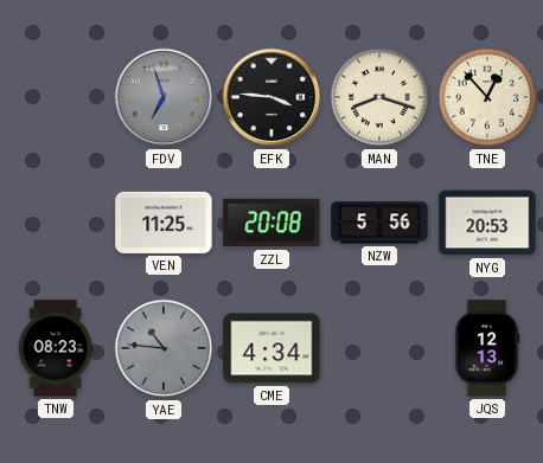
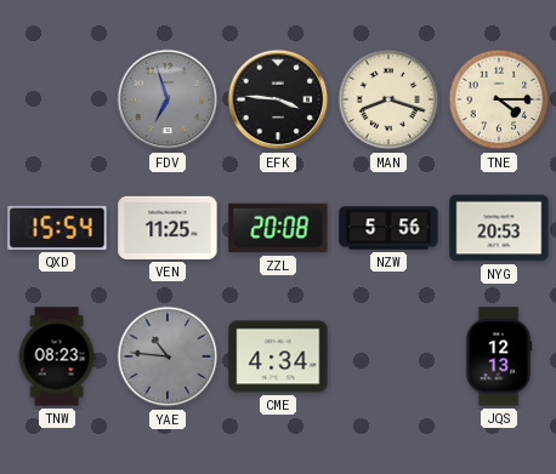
TNE: 12:53 -> 4:15 (499, 99)
QXD: none -> 15:54 (57, 228)
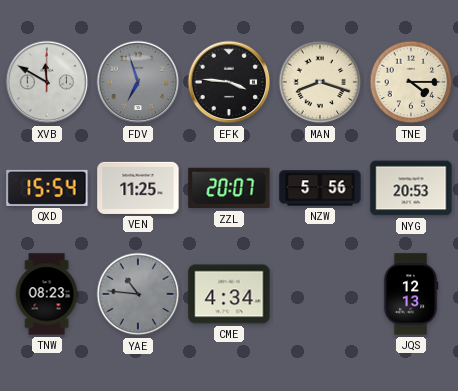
XVB: none -> 11:50 (47, 82)
ZZL: 20:08 -> 20:07 (229, 188)
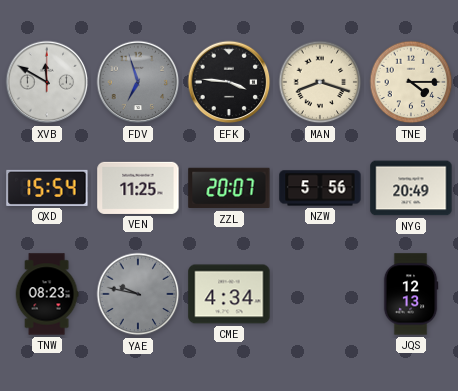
NYG: 20:53 -> 20:49 (411, 188)
YAE: 10:46 -> 9:47 (138, 294)
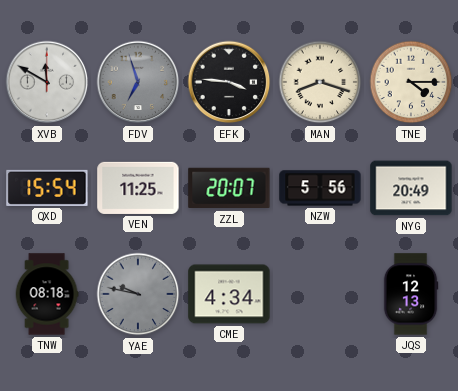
TNW: 08:23 -> 08:18 (47, 294)
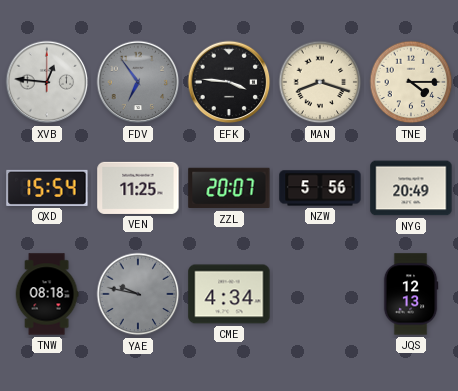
XVB: 11:50 -> 12:46 (47, 82)
FDV: 6:57 -> 6:54 (138, 82)
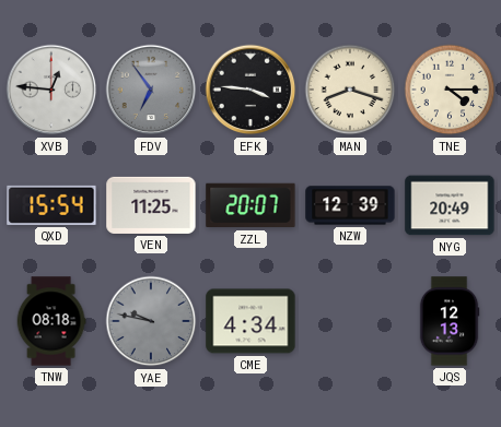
NZW: 5:56 -> 12:39 (350, 205)
